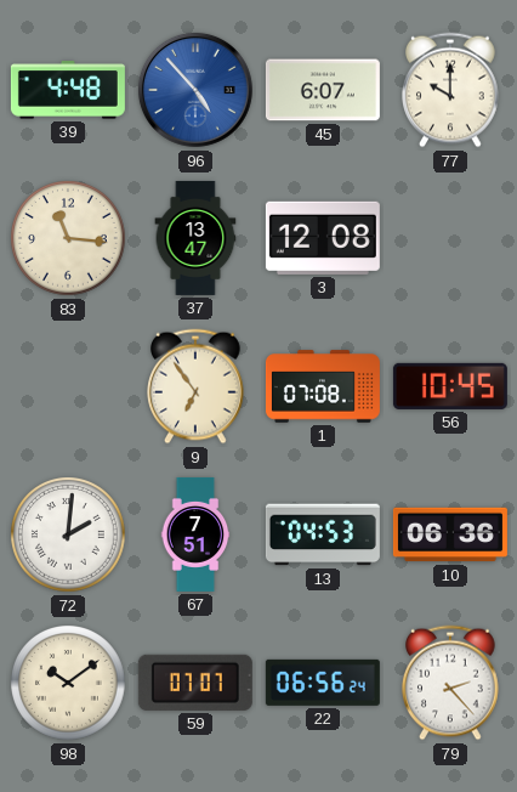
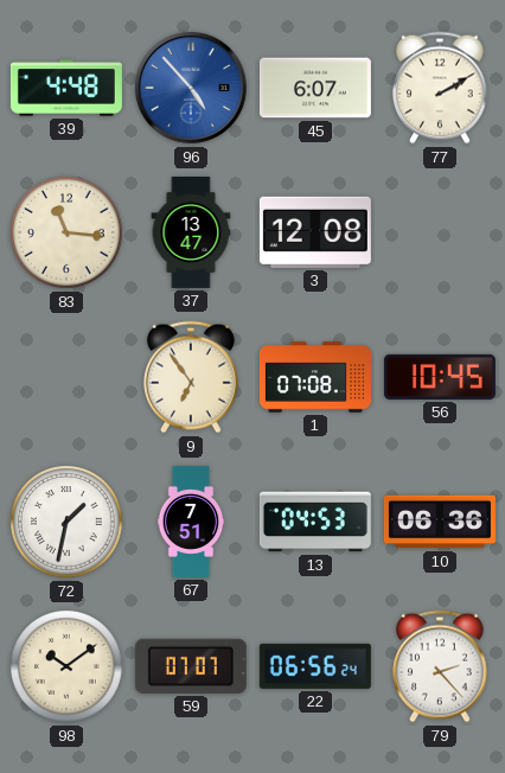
77: 10:00 -> 2:10 (441, 88)
72: 2:01 -> 1:32 (68, 523)
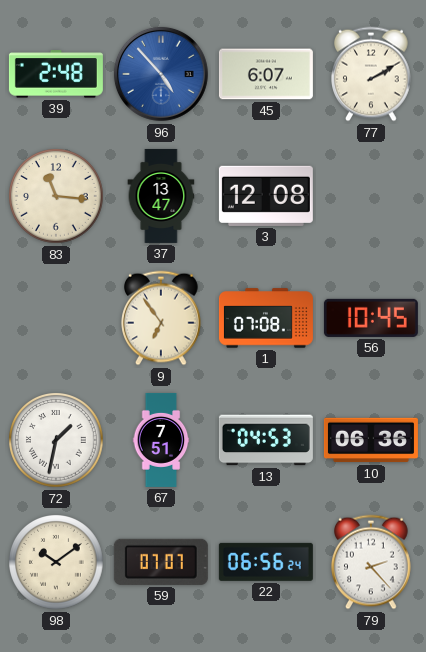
39: 4:48 -> 2:48 (56, 74)
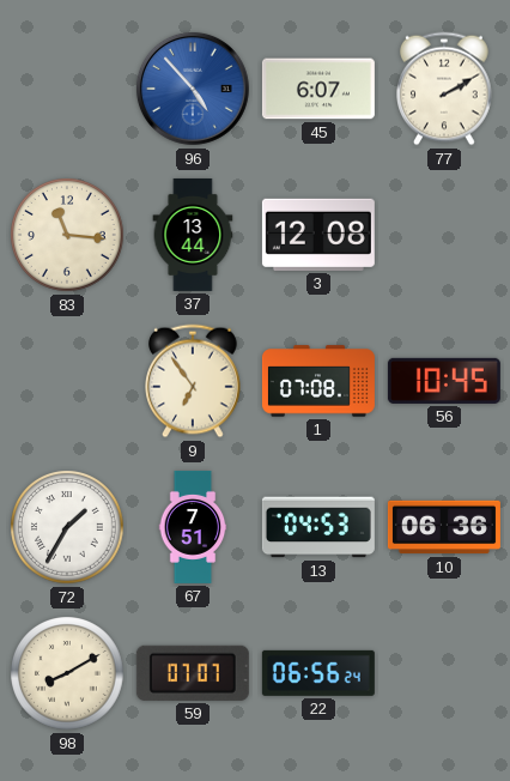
39: 2:48 -> none (56, 74)
37: 13:47 -> 13:44 (193, 235)
72: 1:32 -> 1:35 (68, 528)
98: 10:09 -> 8:10 (68, 674)
79: 2:23 -> none (372, 562)
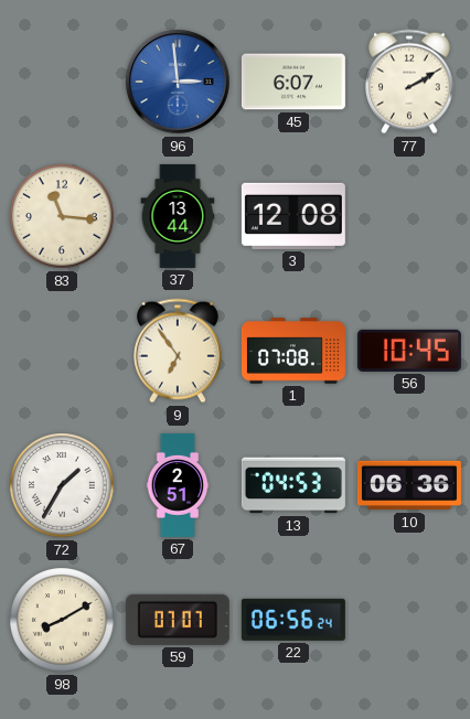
96: 4:53 -> 2:59 (178, 82)
67: 7:51 -> 2:51 (178, 485)
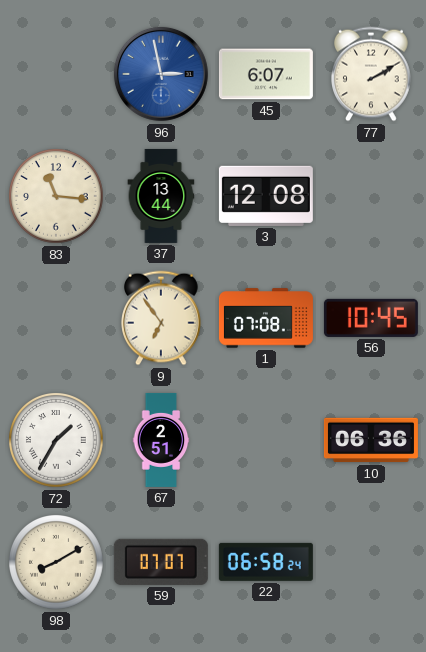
96: 2:59 -> 2:58 (161, 74)
13: 04:53 -> none (293, 485)
22: 06:56 -> 06:58 (266, 562)
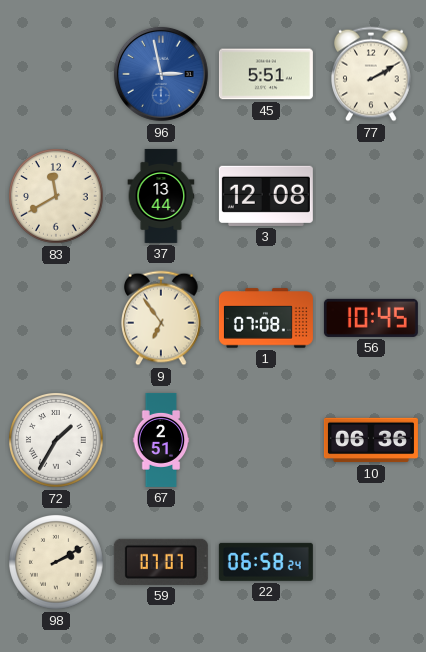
45: 6:07 -> 5:51 (266, 74)
83: 11:16 -> 11:40 (57, 197)
98: 8:10 -> 2:10 (57, 563)
